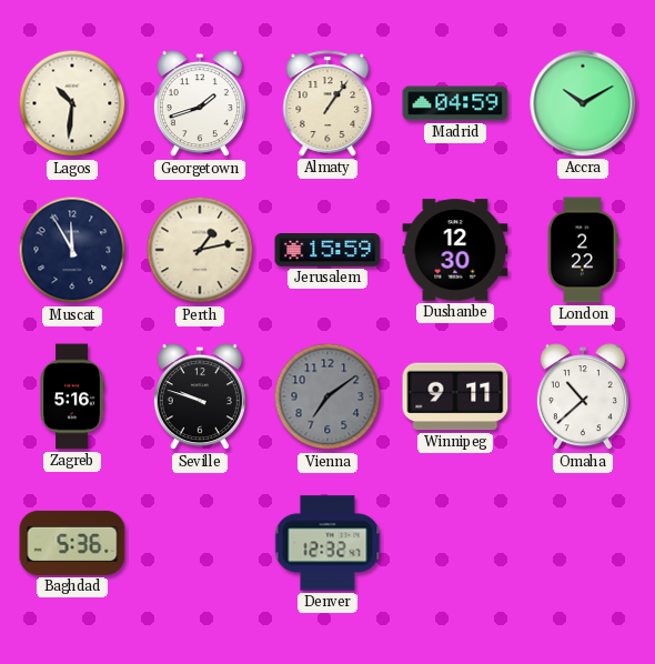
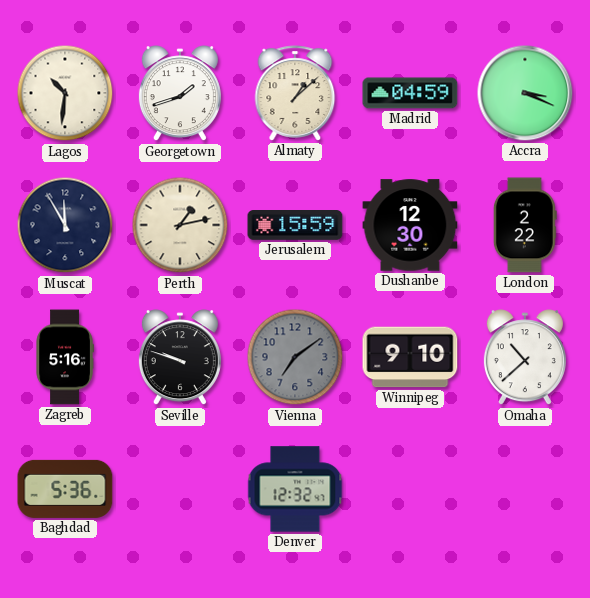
Almaty: 1:06 -> 1:08 (295, 93)
Accra: 10:10 -> 3:19 (525, 93)
Winnipeg: 9:11 -> 9:10 (410, 357)
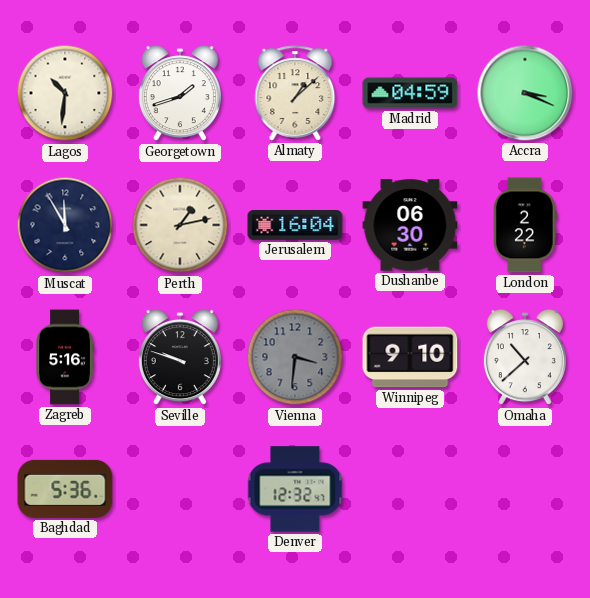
Jerusalem: 15:59 -> 16:04 (295, 226)
Dushanbe: 12:30 -> 06:30 (410, 225)
Vienna: 7:09 -> 3:31 (295, 357)
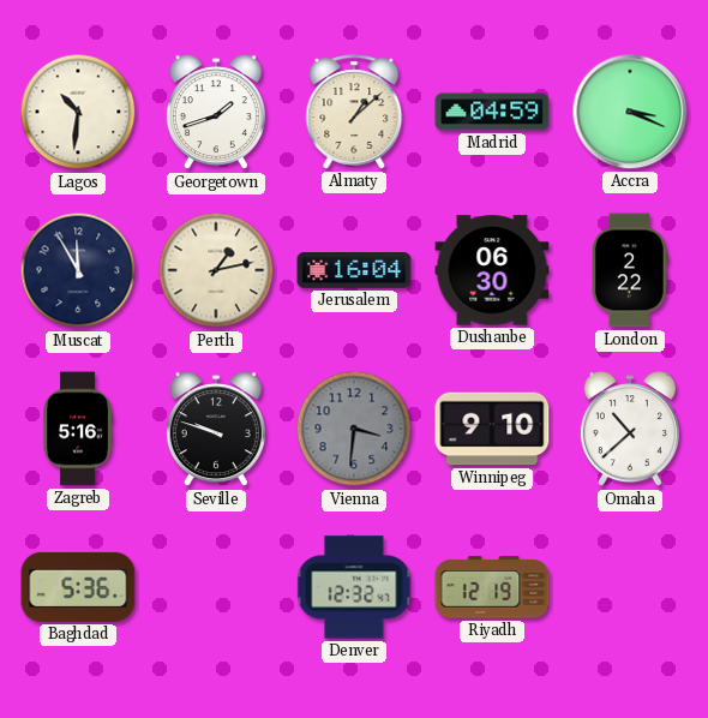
Riyadh: none -> 12:19 (492, 587)
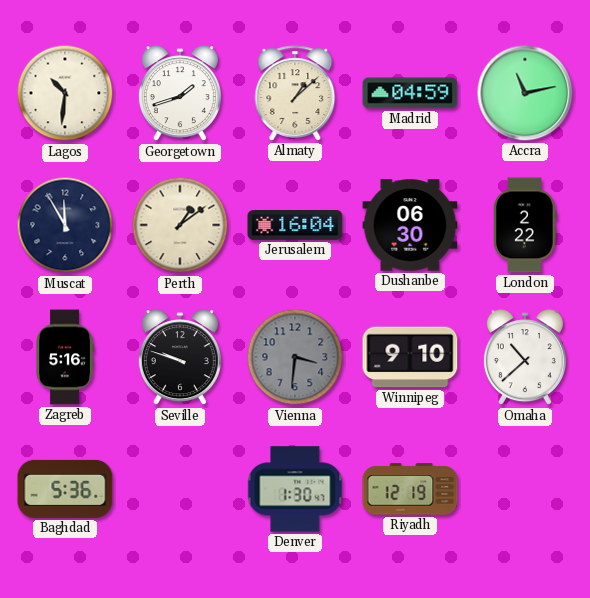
Accra: 3:19 -> 11:13 (525, 93)
Perth: 1:13 -> 1:09 (180, 225)
Denver: 12:32 -> 1:30 (295, 489)
